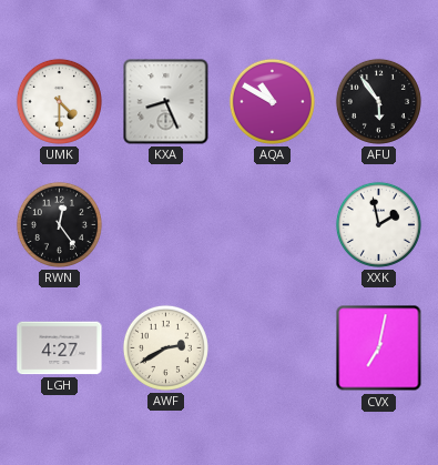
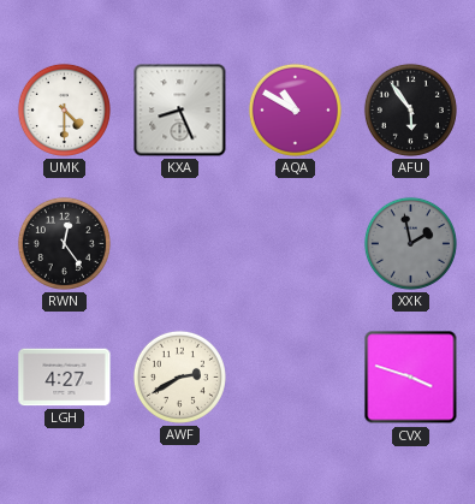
XXK dial: white -> grey (410, 243)
CVX: 7:02 -> 3:48 (411, 378)
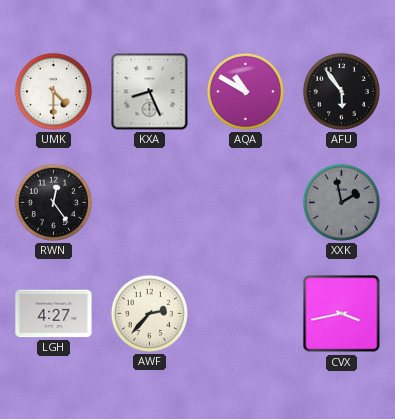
AWF: 2:40 -> 2:37 (149, 313)
CVX: 3:48 -> 3:43 (342, 314)
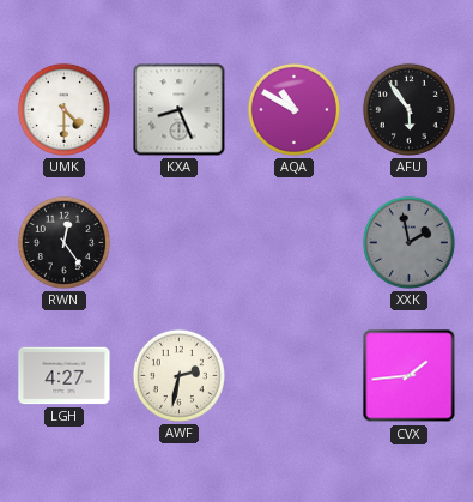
AWF: 2:37 -> 2:32 (178, 375)
CVX: 3:43 -> 1:44 (410, 376)
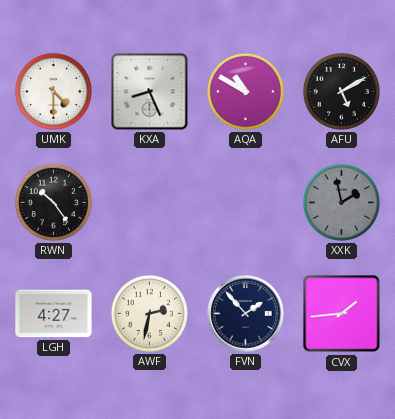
AFU: 5:54 -> 5:10 (341, 91)
RWN: 12:24 -> 10:24 (53, 202)
FVN: none -> 1:53 (246, 314)
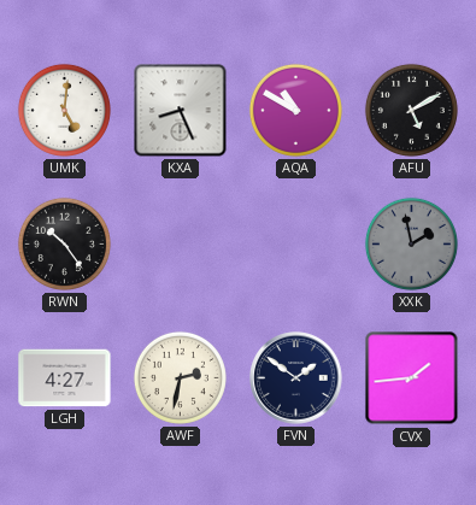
UMK: 4:30 -> 5:01 (64, 110)
FVN: 1:53 -> 1:51 (296, 378)
